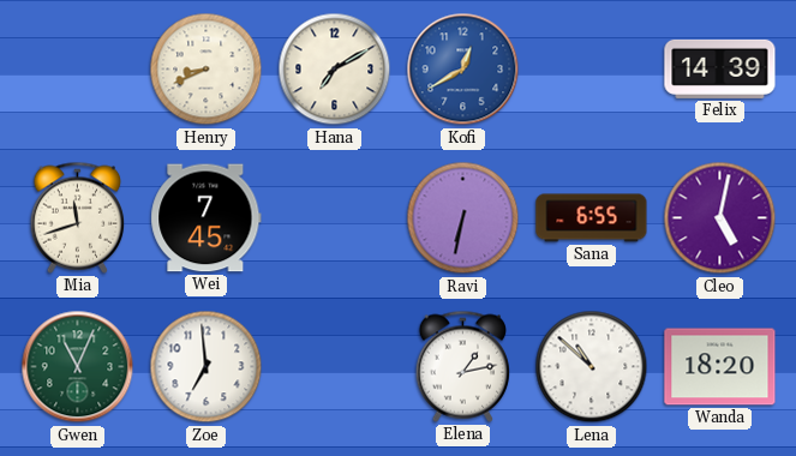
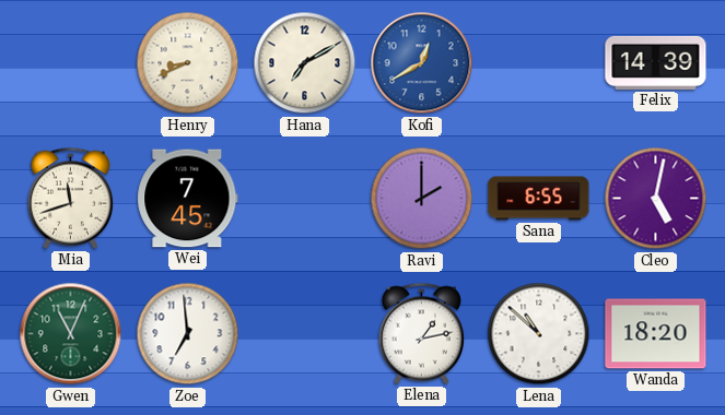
Ravi: 6:32 -> 2:00 (422, 199)
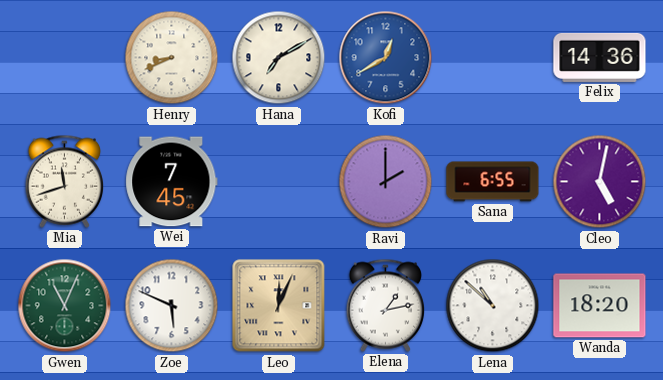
Felix: 14:39 -> 14:36 (600, 57)
Zoe: 6:59 -> 5:49 (172, 306)
Leo: none -> 12:04 (279, 306)
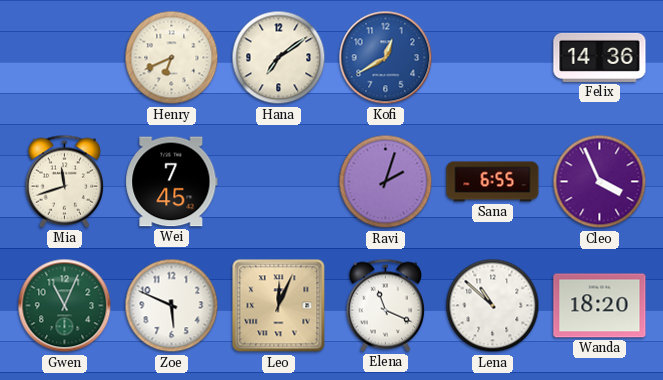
Henry: 8:41 -> 6:41 (172, 58)
Hana: 7:10 -> 7:09 (279, 58)
Ravi: 2:00 -> 2:03 (386, 182)
Cleo: 5:02 -> 3:56 (600, 182)
Elena: 1:13 -> 11:19 (385, 305)
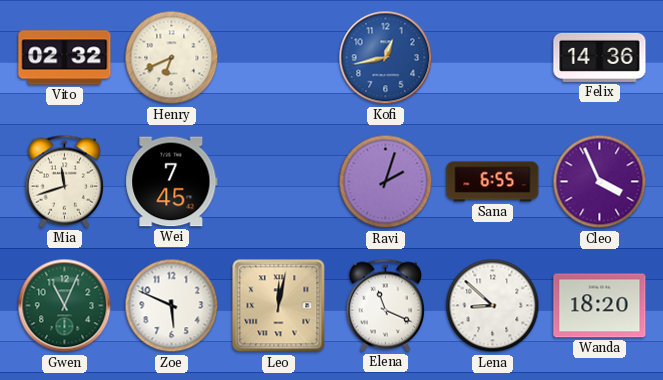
Vito: none -> 02:32 (65, 58)
Hana: 7:09 -> none (279, 58)
Kofi: 12:40 -> 12:43 (386, 58)
Leo: 12:04 -> 12:02 (279, 306)
Lena: 10:52 -> 8:52 (493, 306)
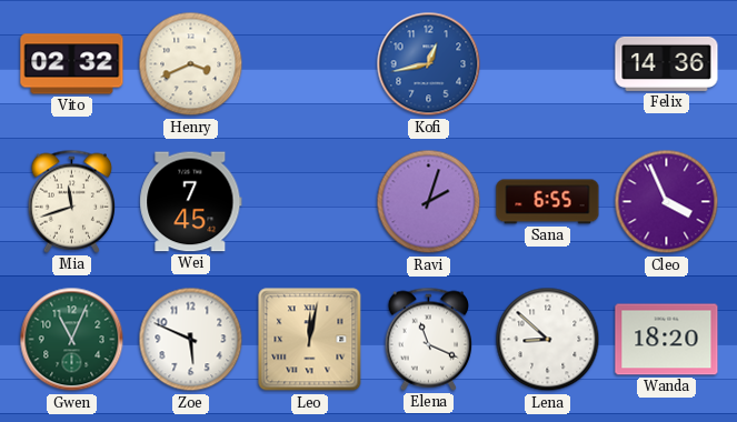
Henry: 6:41 -> 3:41 (191, 64)
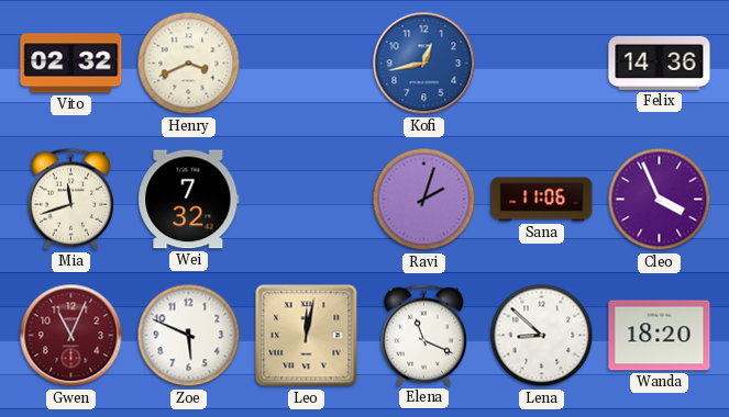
Wei: 7:45 -> 7:32 (189, 200)
Sana: 6:55 -> 11:06 (542, 200)
Gwen dial: green -> burgundy (71, 336)
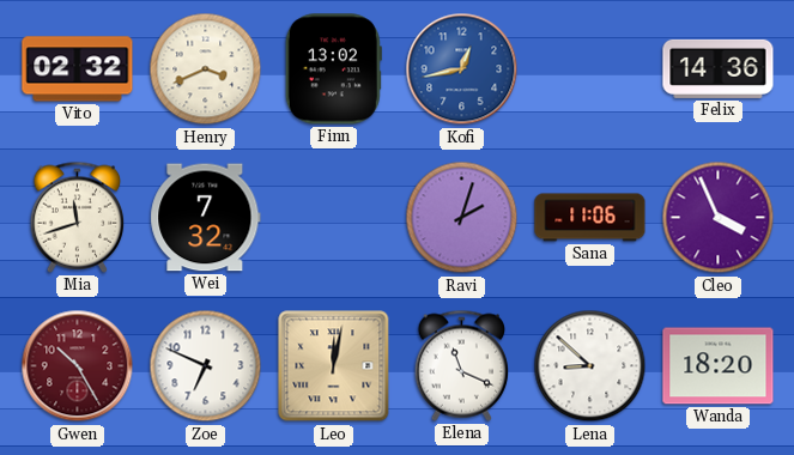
Finn: none -> 13:02 (333, 69)
Gwen: 11:04 -> 10:25 (78, 366)
Zoe: 5:49 -> 6:49 (206, 366)
